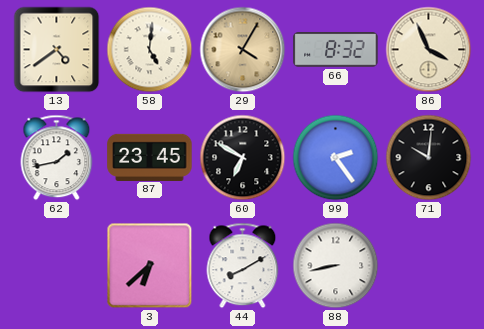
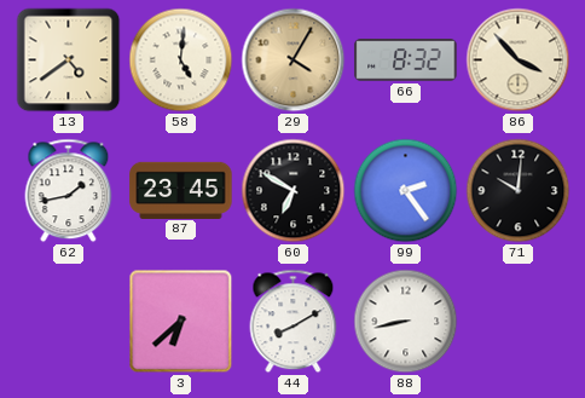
86: 3:56 -> 3:53 (519, 60)
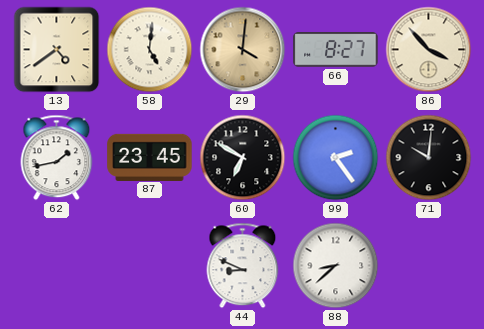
29: 4:05 -> 4:01 (243, 50)
66: 8:32 -> 8:27 (336, 50)
3: 6:38 -> none (181, 322)
44: 8:10 -> 8:49 (243, 266)
88: 8:43 -> 8:38 (336, 266)
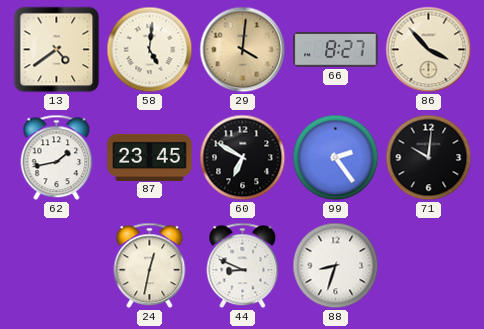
24: none -> 12:32 (150, 266)
88: 8:38 -> 8:33 (336, 266)
